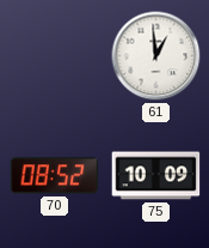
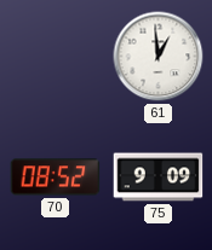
75: 10:09 -> 9:09 (159, 178)
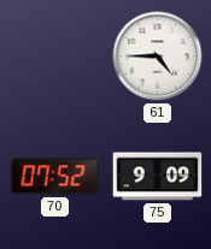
61: 12:59 -> 4:45 (158, 57)
70: 08:52 -> 07:52 (55, 177)
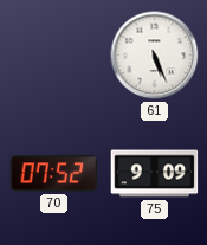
61: 4:45 -> 5:26 (155, 56)
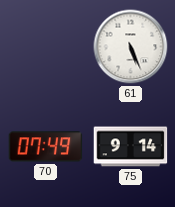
70: 07:52 -> 07:49 (46, 147)
75: 9:09 -> 9:14 (131, 147)
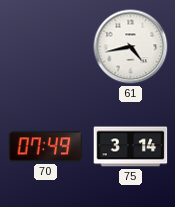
61: 5:26 -> 4:43 (131, 47)
75: 9:14 -> 3:14 (131, 147)
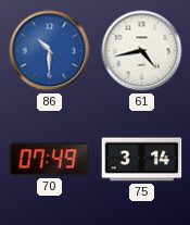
86: none -> 10:30 (50, 51)
